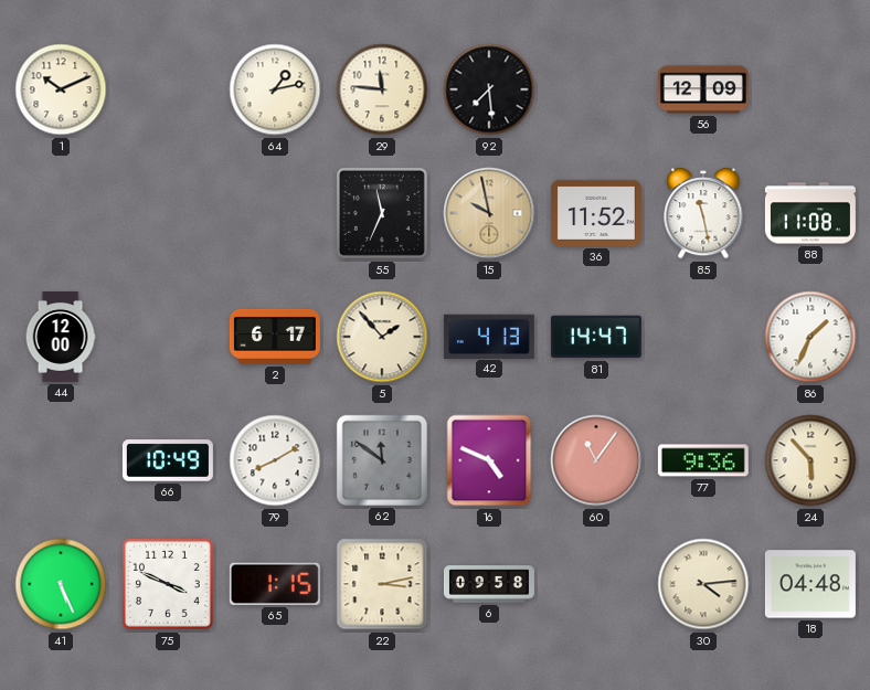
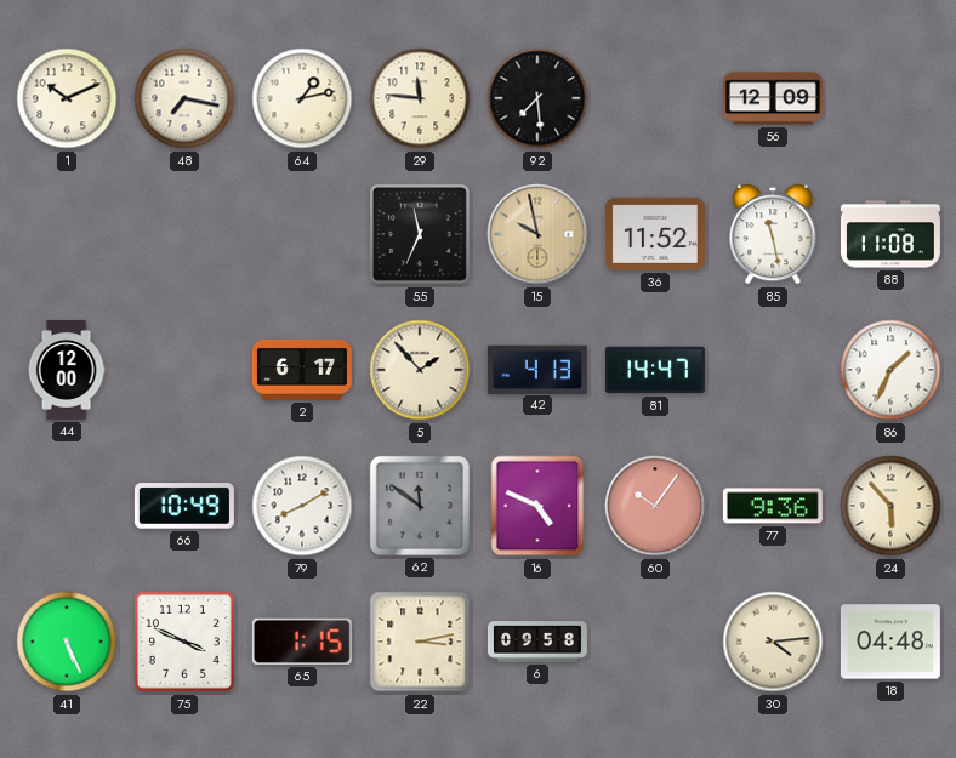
48: none -> 7:17 (184, 98)
60: 11:06 -> 10:06 (655, 506)
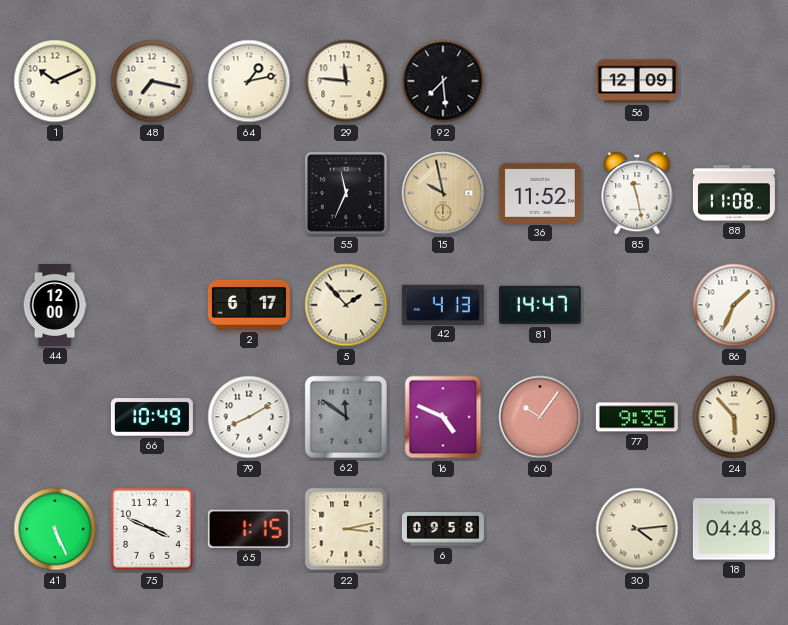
77: 9:36 -> 9:35 (637, 417)
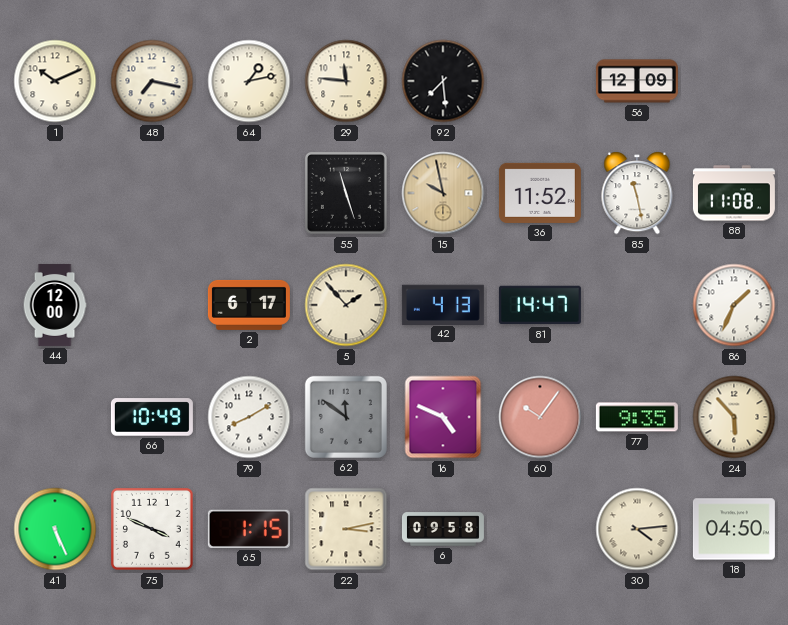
55: 11:34 -> 11:27 (346, 193)
18: 04:48 -> 04:50 (734, 529)
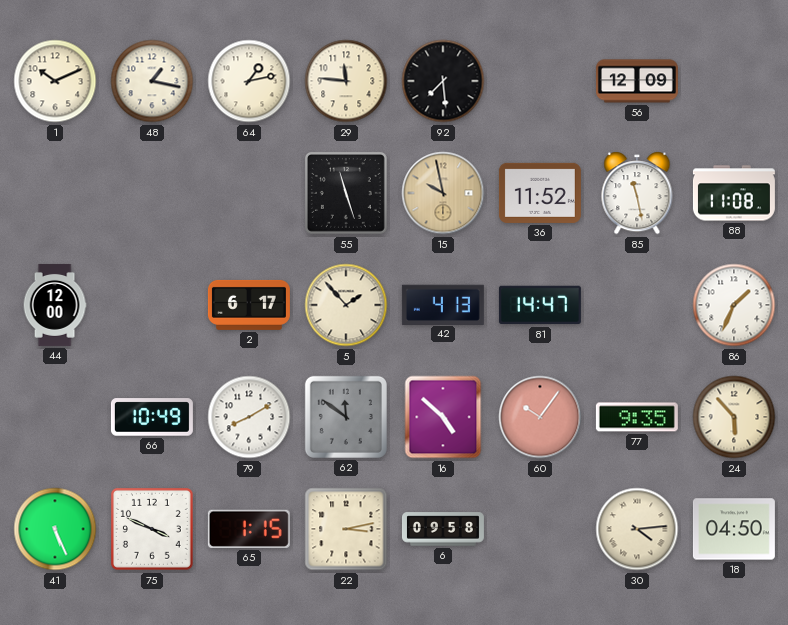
48: 7:17 -> 1:17 (152, 81)
16: 4:49 -> 4:52 (443, 417)
